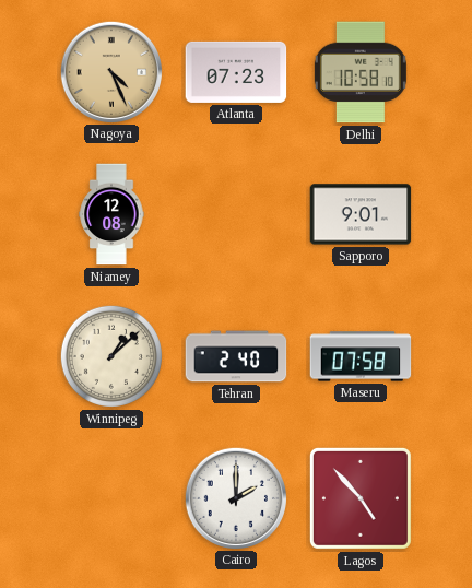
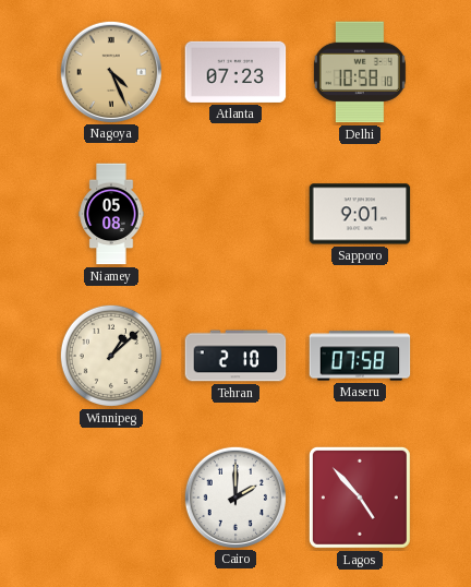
Niamey: 12:08 -> 05:08 (111, 214)
Tehran: 2:40 -> 2:10 (235, 356)
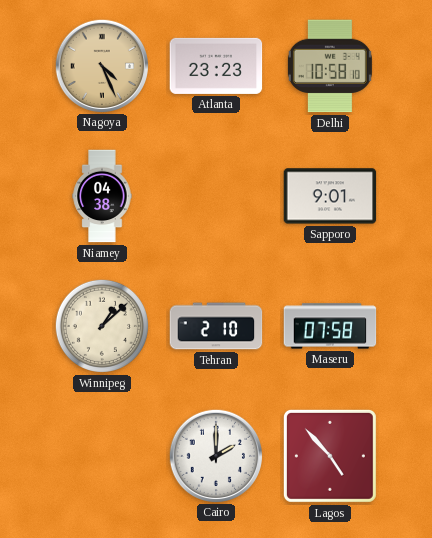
Atlanta: 07:23 -> 23:23 (216, 66)
Niamey: 05:08 -> 04:38 (102, 196)
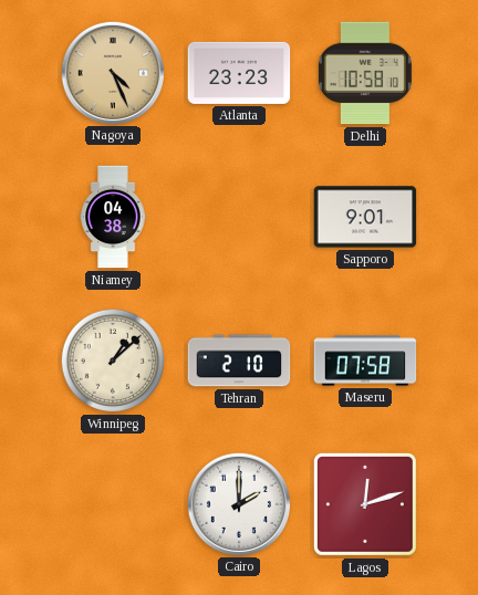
Lagos: 4:53 -> 12:12 (365, 504)
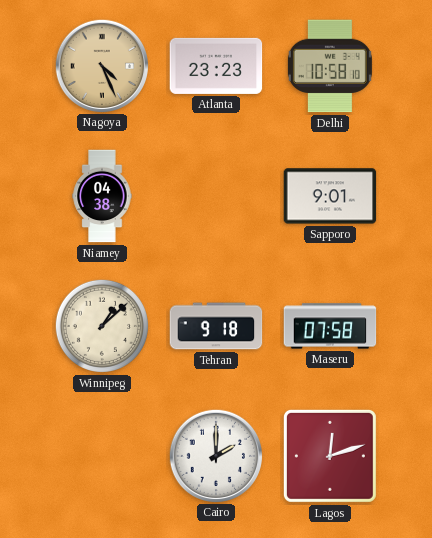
Tehran: 2:10 -> 9:18 (216, 326)
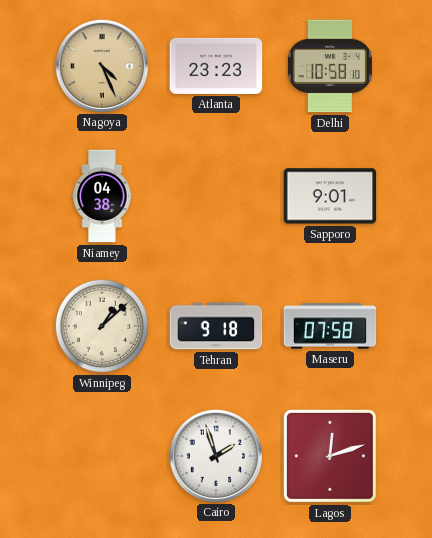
Cairo: 2:00 -> 1:57 (215, 455)
